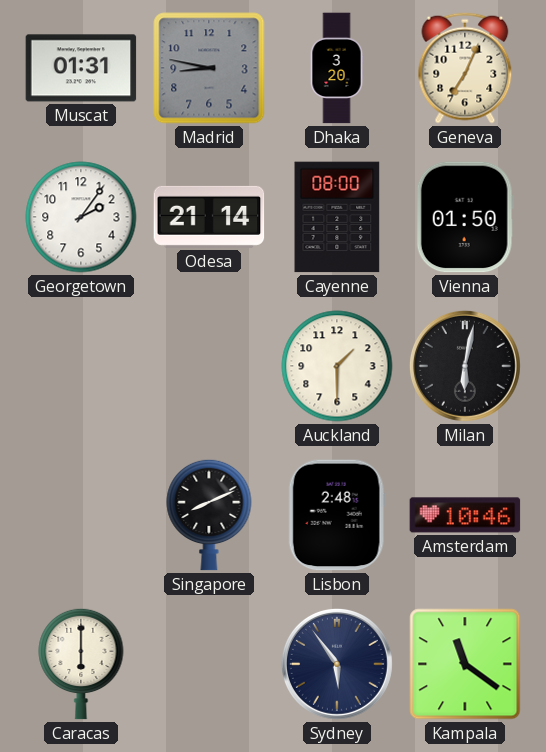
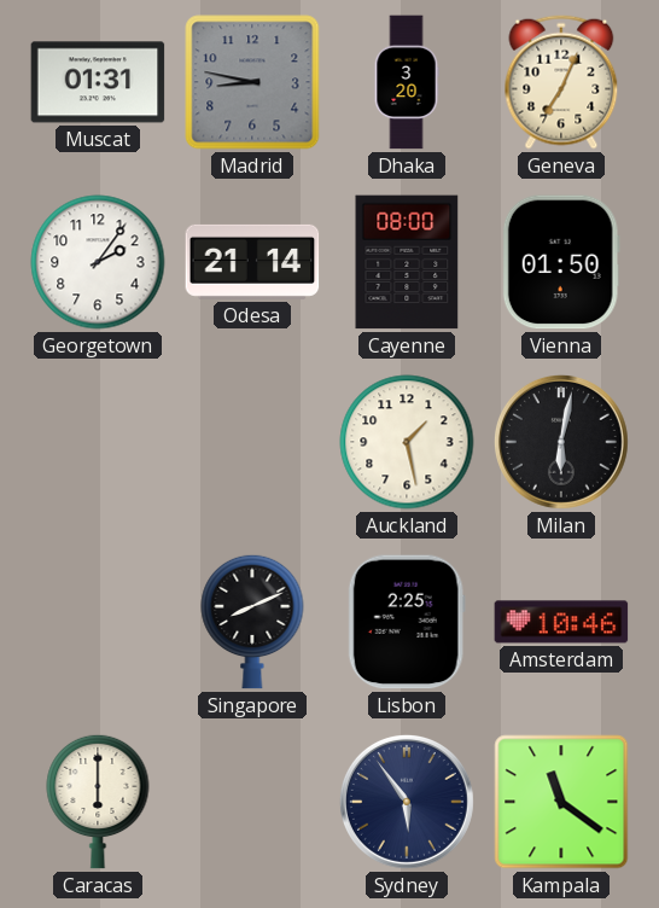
Auckland: 1:30 -> 1:28 (407, 442)
Lisbon: 2:48 -> 2:25 (407, 622)
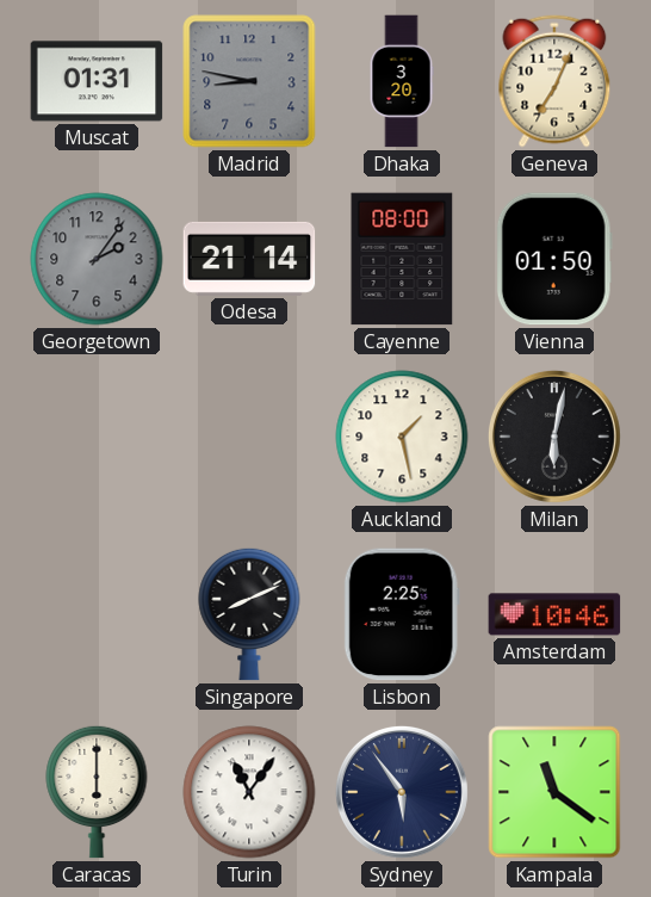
Georgetown dial: white -> grey (97, 259)
Turin: none -> 11:06 (249, 792)
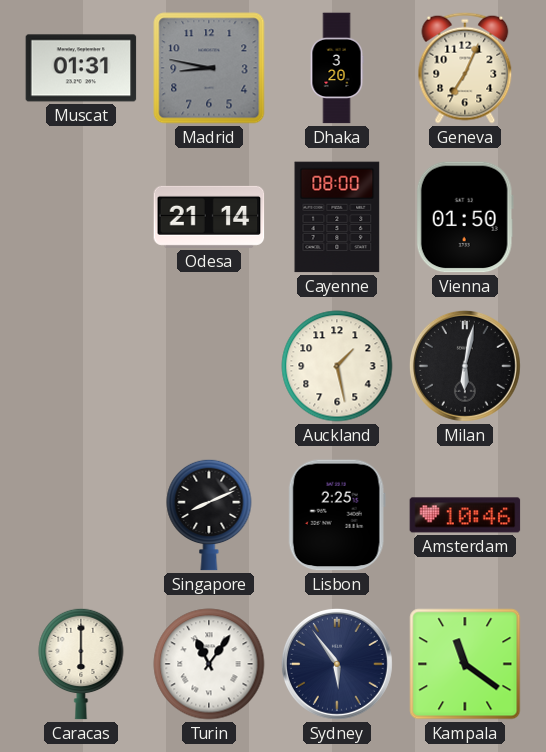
Georgetown: 2:06 -> none (97, 259)
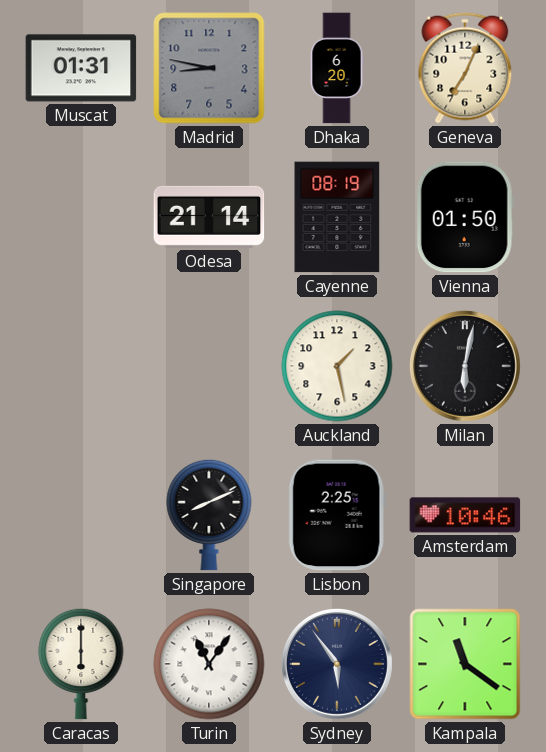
Dhaka: 3:20 -> 6:20 (337, 68)
Cayenne: 08:00 -> 08:19 (337, 217)
